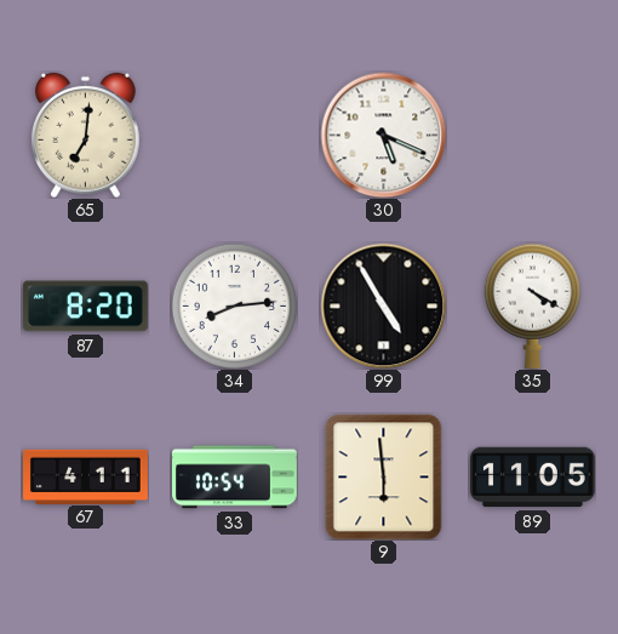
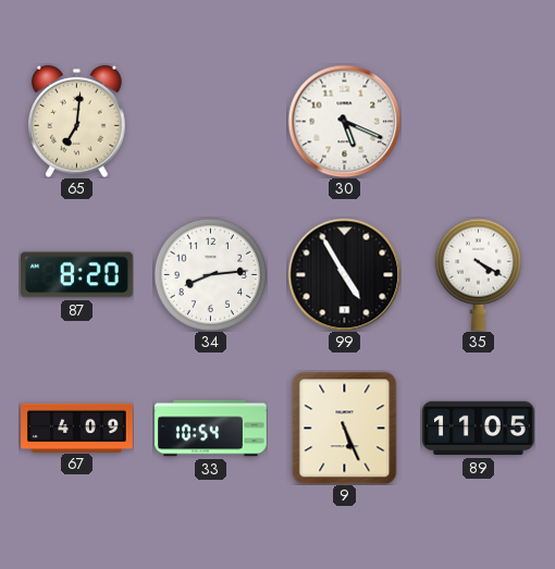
67: 4:11 -> 4:09 (77, 428)
9: 5:59 -> 5:26 (345, 428)
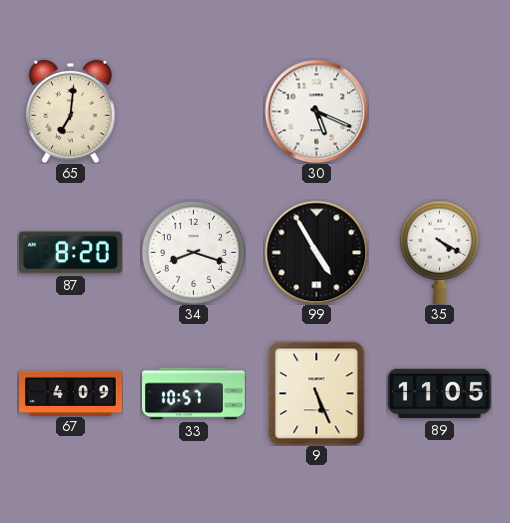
34: 8:14 -> 8:18 (193, 252)
33: 10:54 -> 10:57 (194, 394)
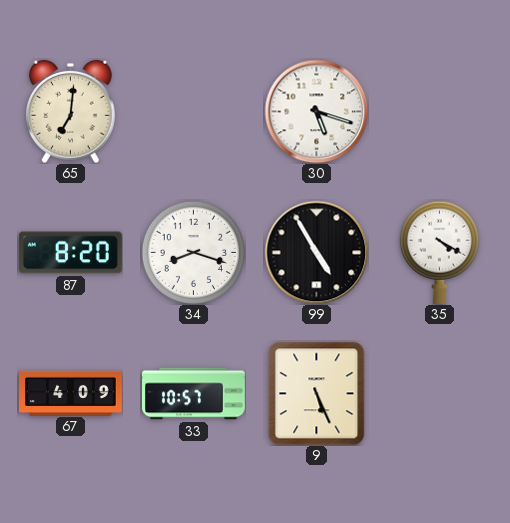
30: 5:19 -> 5:18 (316, 111)
89: 11:05 -> none (440, 394)
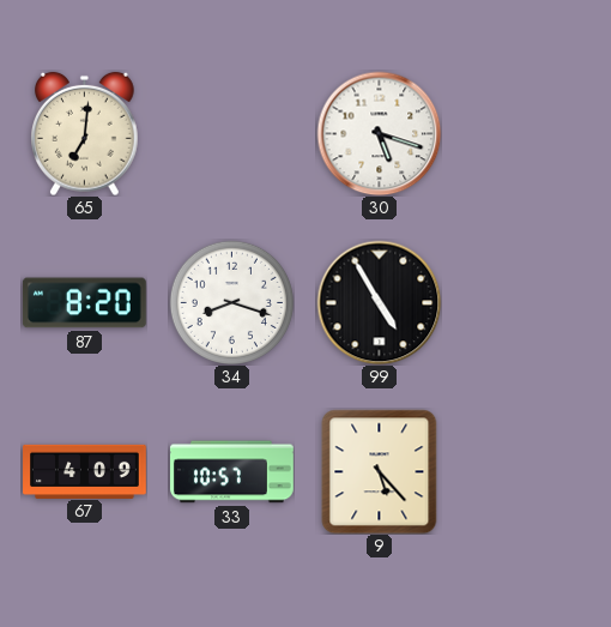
35: 4:20 -> none (439, 252)
9: 5:26 -> 5:23 (380, 471)
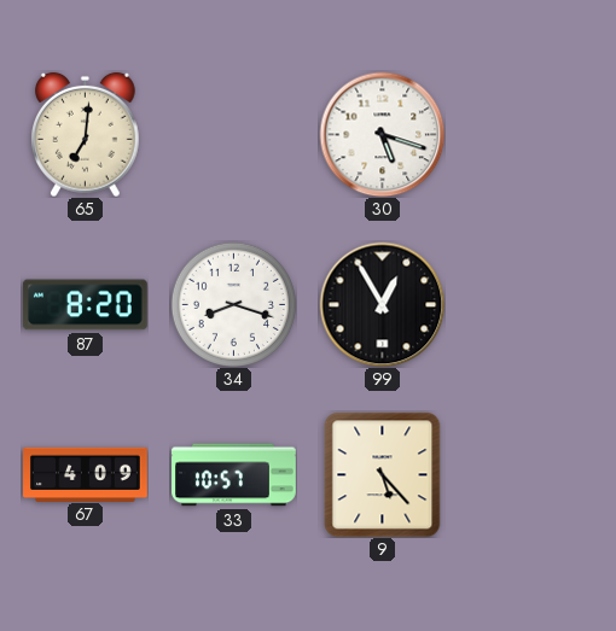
99: 4:55 -> 12:55 (382, 304)
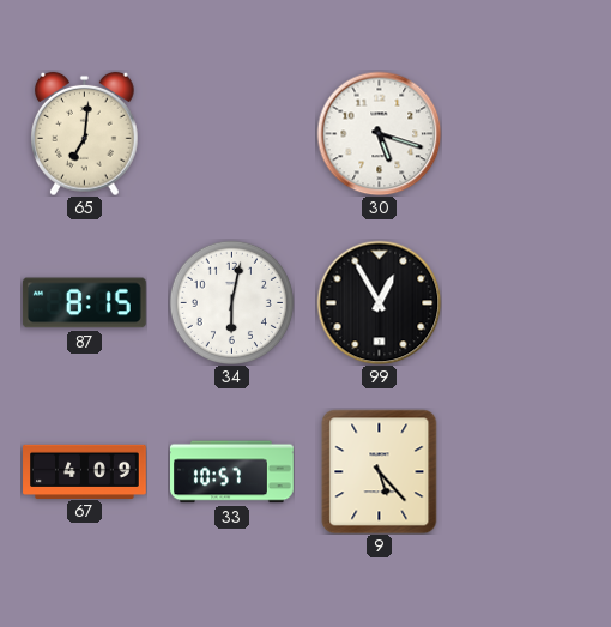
87: 8:20 -> 8:15 (84, 303)
34: 8:18 -> 6:02 (231, 302)
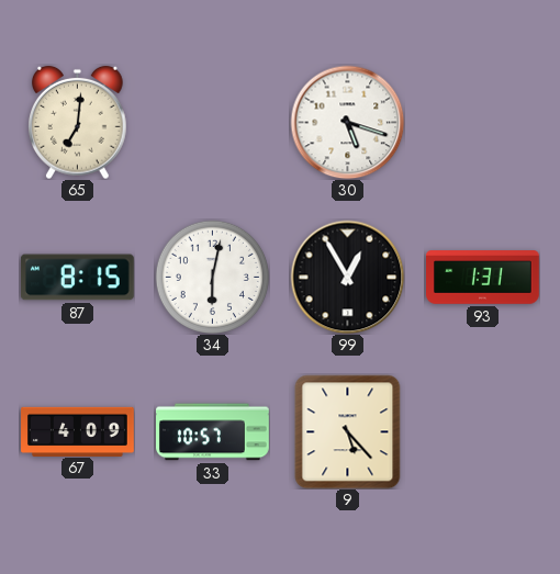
93: none -> 1:31 (483, 278)
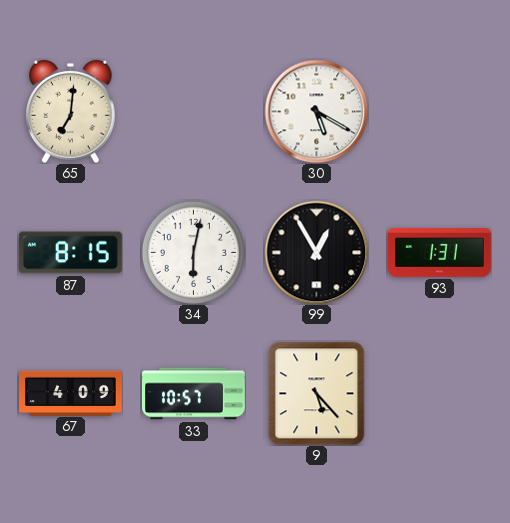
30: 5:18 -> 5:20 (316, 111)
